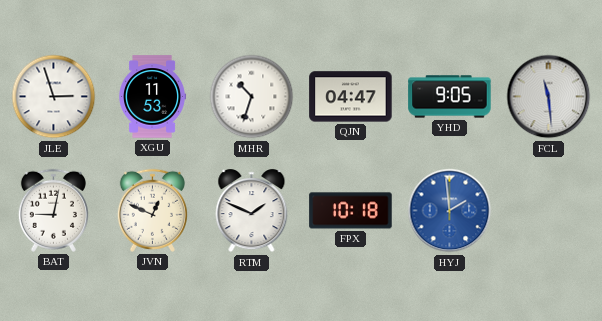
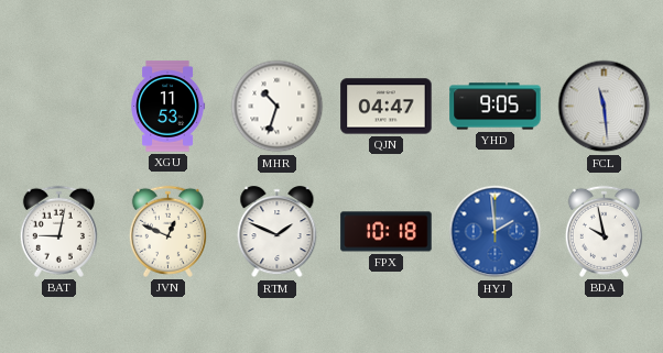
JLE: 2:57 -> none (54, 97)
BDA: none -> 9:58 (604, 231)
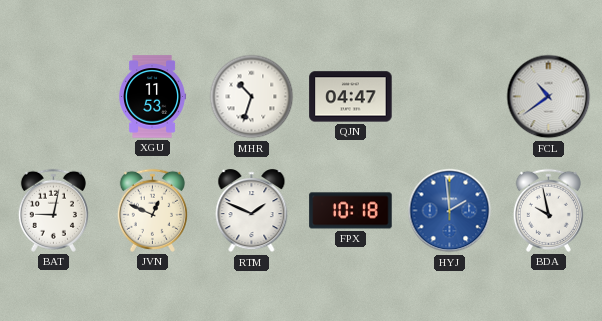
YHD: 9:05 -> none (496, 107)
FCL: 11:29 -> 10:39 (549, 97)
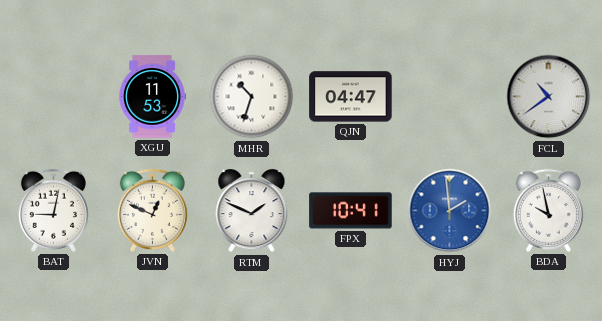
FPX: 10:18 -> 10:41 (351, 211)
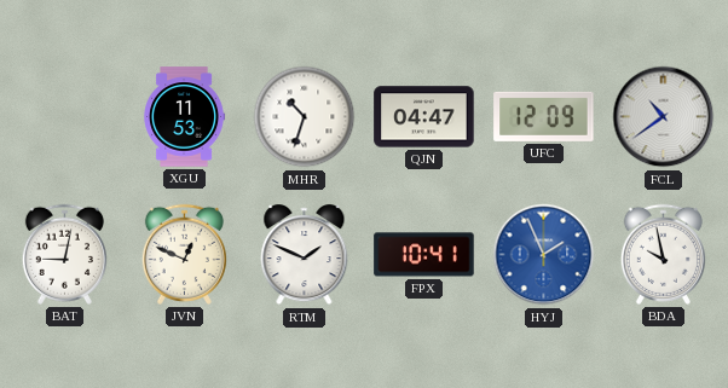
UFC: none -> 12:09 (544, 116)
HYJ: 1:59 -> 1:56 (544, 255)
